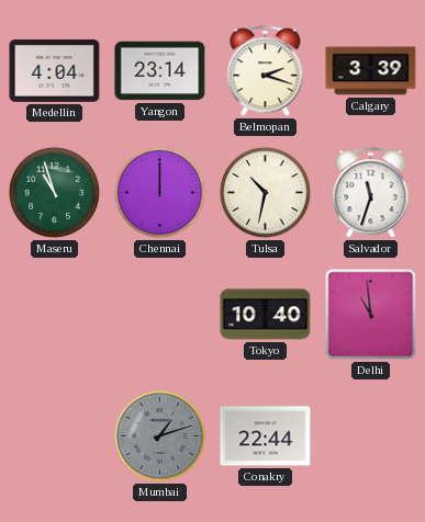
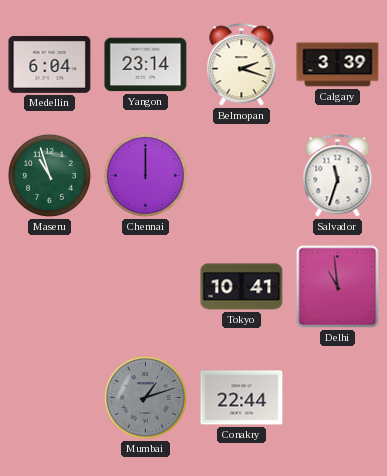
Medellin: 4:04 -> 6:04 (50, 64)
Tulsa: 10:32 -> none (265, 192)
Tokyo: 10:40 -> 10:41 (242, 287)
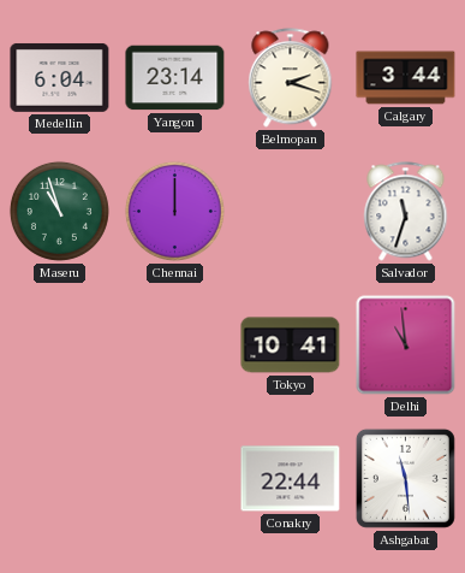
Calgary: 3:39 -> 3:44 (406, 78)
Mumbai: 1:12 -> none (145, 397)
Ashgabat: none -> 11:29 (405, 478)
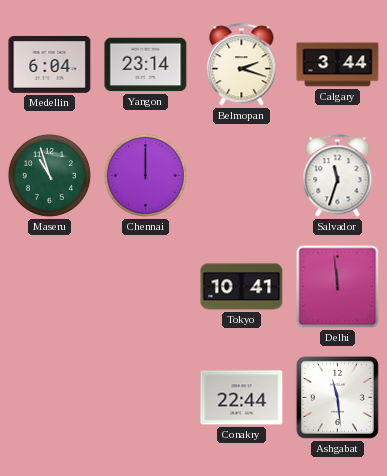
Delhi: 10:59 -> 11:59 (338, 287)
